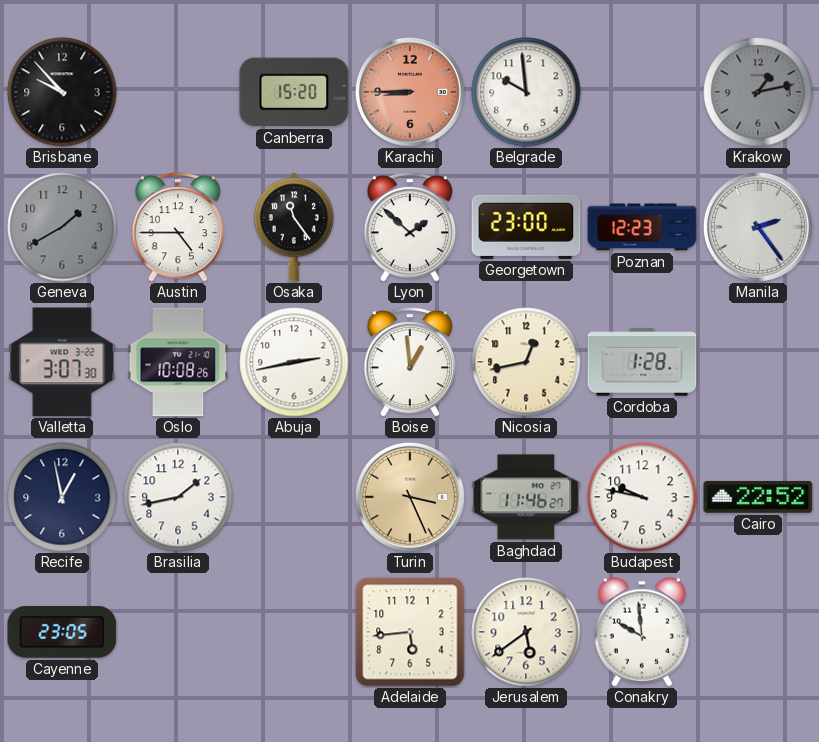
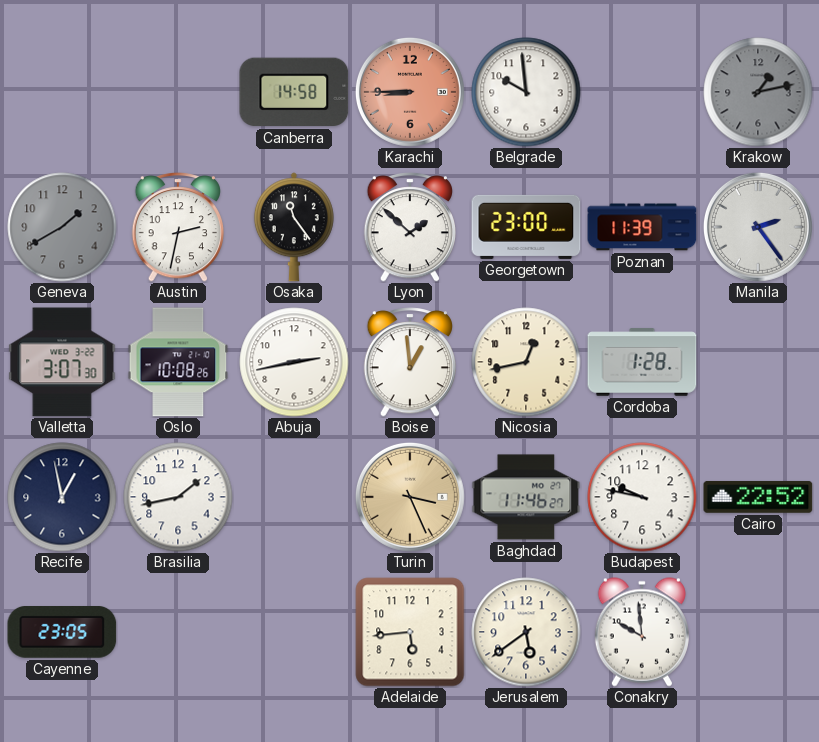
Brisbane: 9:53 -> none (62, 92)
Canberra: 15:20 -> 14:58 (294, 92)
Austin: 4:45 -> 2:32 (177, 227)
Poznan: 12:23 -> 11:39 (642, 227)
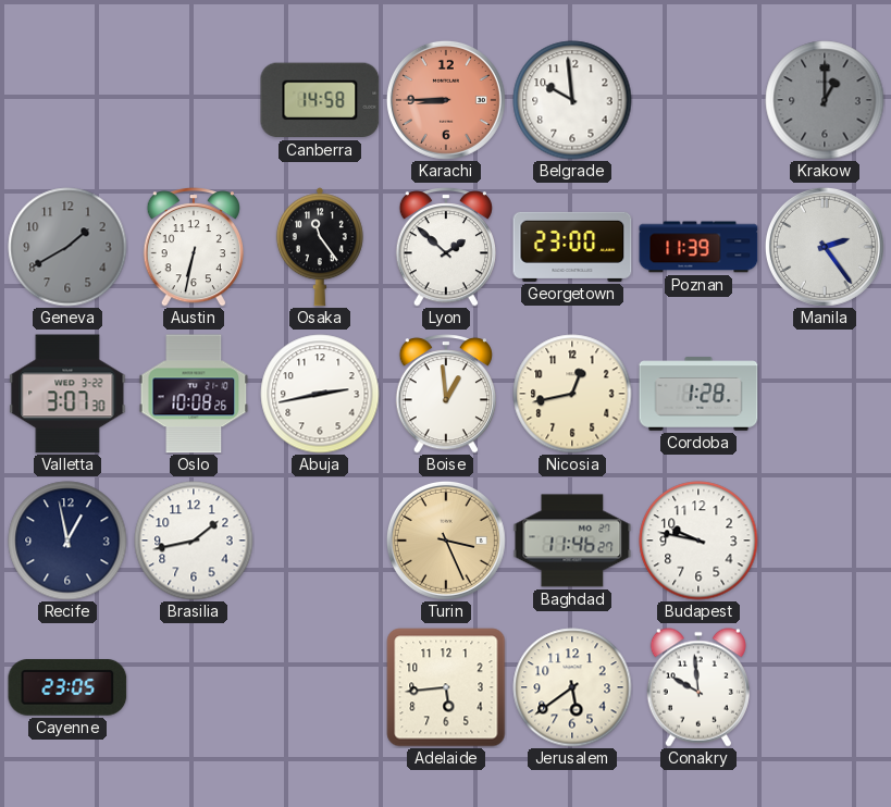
Krakow: 1:13 -> 1:00 (825, 100)
Austin: 2:32 -> 6:32 (193, 247)
Cairo: 22:52 -> none (758, 497)
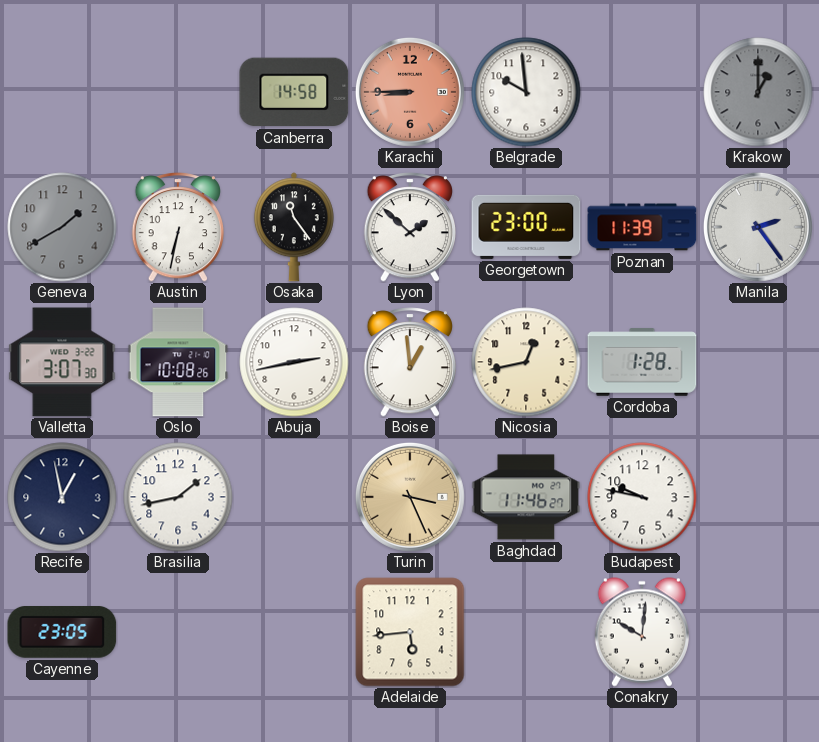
Jerusalem: 5:39 -> none (572, 687)
Conakry: 9:59 -> 10:01 (642, 632)
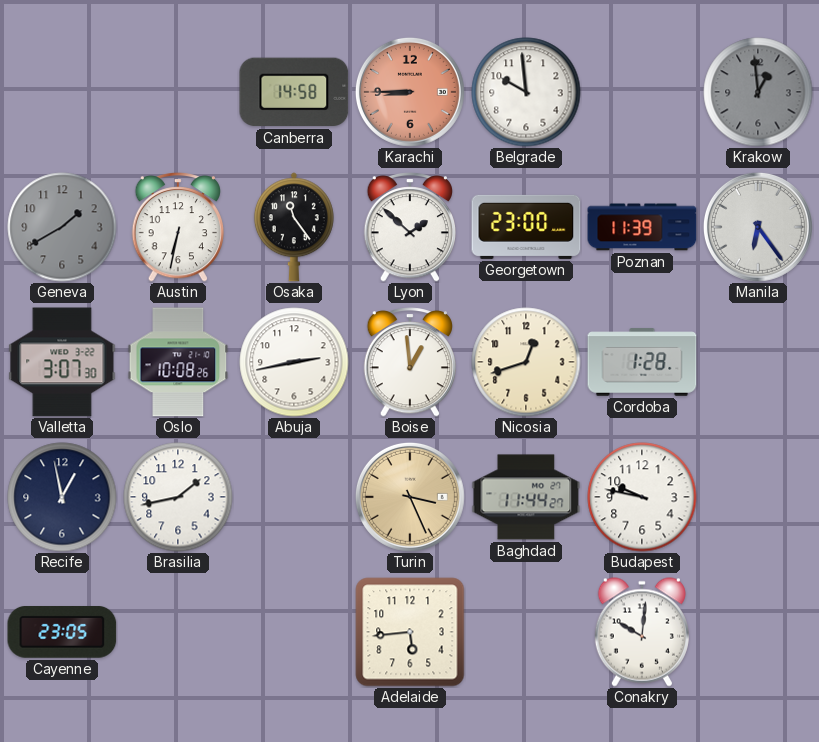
Krakow: 1:00 -> 12:59 (758, 92)
Manila: 2:24 -> 6:24 (758, 227)
Nicosia: 12:43 -> 12:42 (526, 362)
Baghdad: 11:46 -> 11:44 (526, 497)
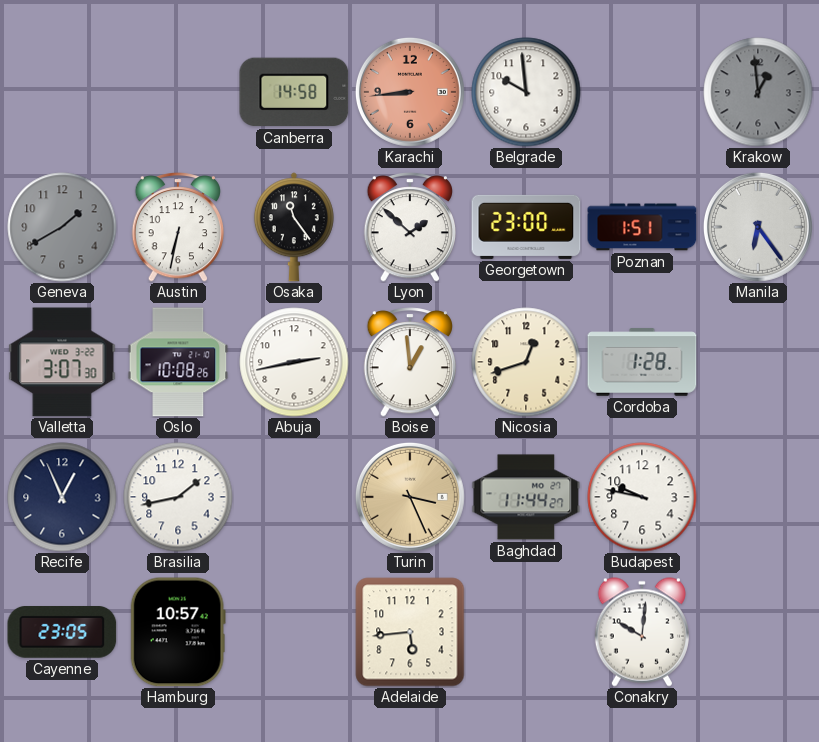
Karachi: 8:45 -> 8:44 (410, 92)
Poznan: 11:39 -> 1:51 (642, 227)
Recife: 12:58 -> 12:56 (62, 497)
Hamburg: none -> 10:57 (178, 632)
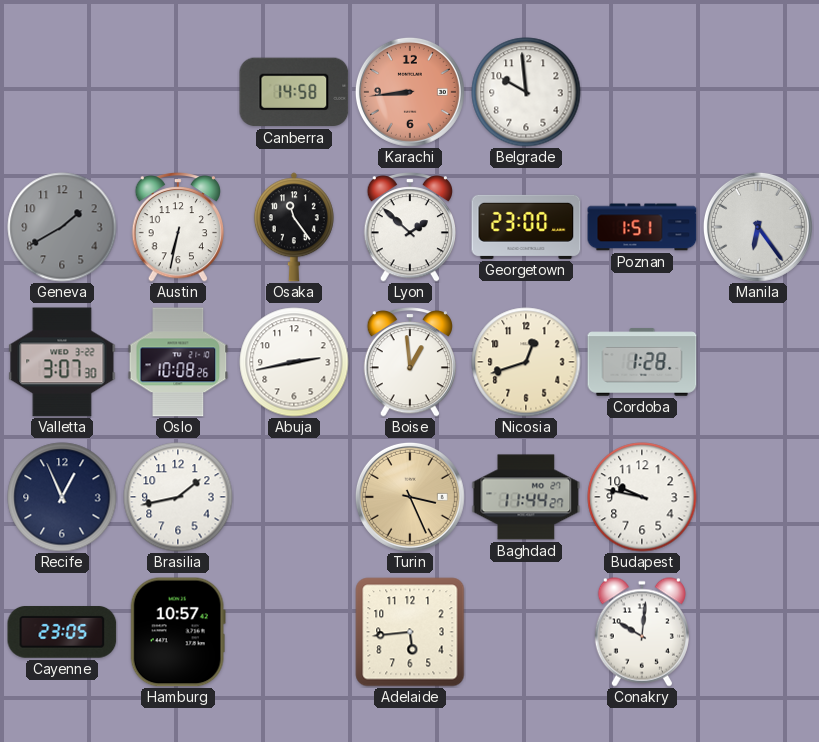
Krakow: 12:59 -> none (758, 92)
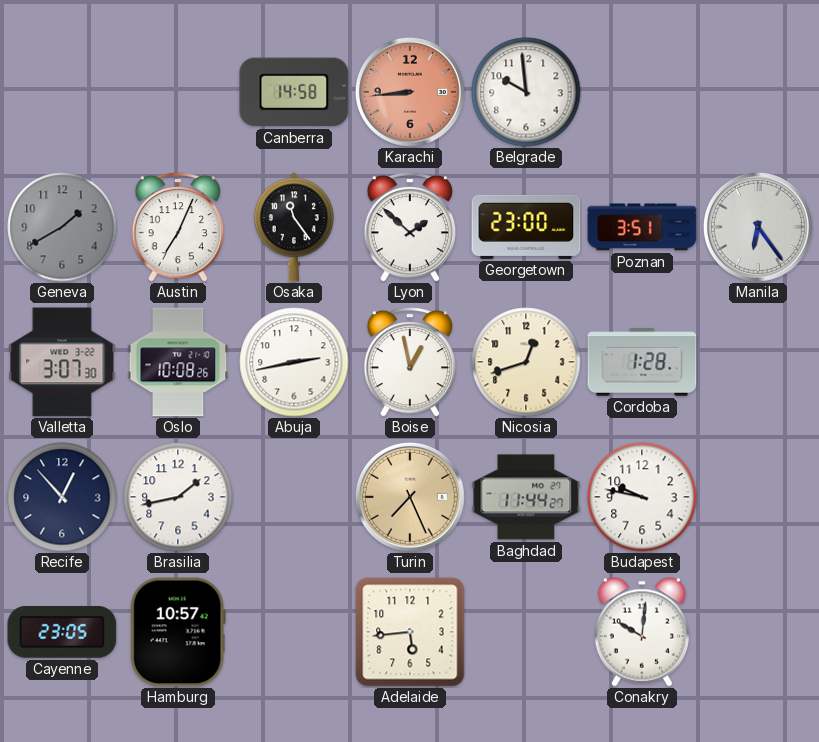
Austin: 6:32 -> 7:04 (177, 227)
Poznan: 1:51 -> 3:51 (642, 227)
Boise: 12:59 -> 12:58 (409, 362)
Recife: 12:56 -> 12:53 (62, 497)
Turin: 3:26 -> 7:26 (410, 497)
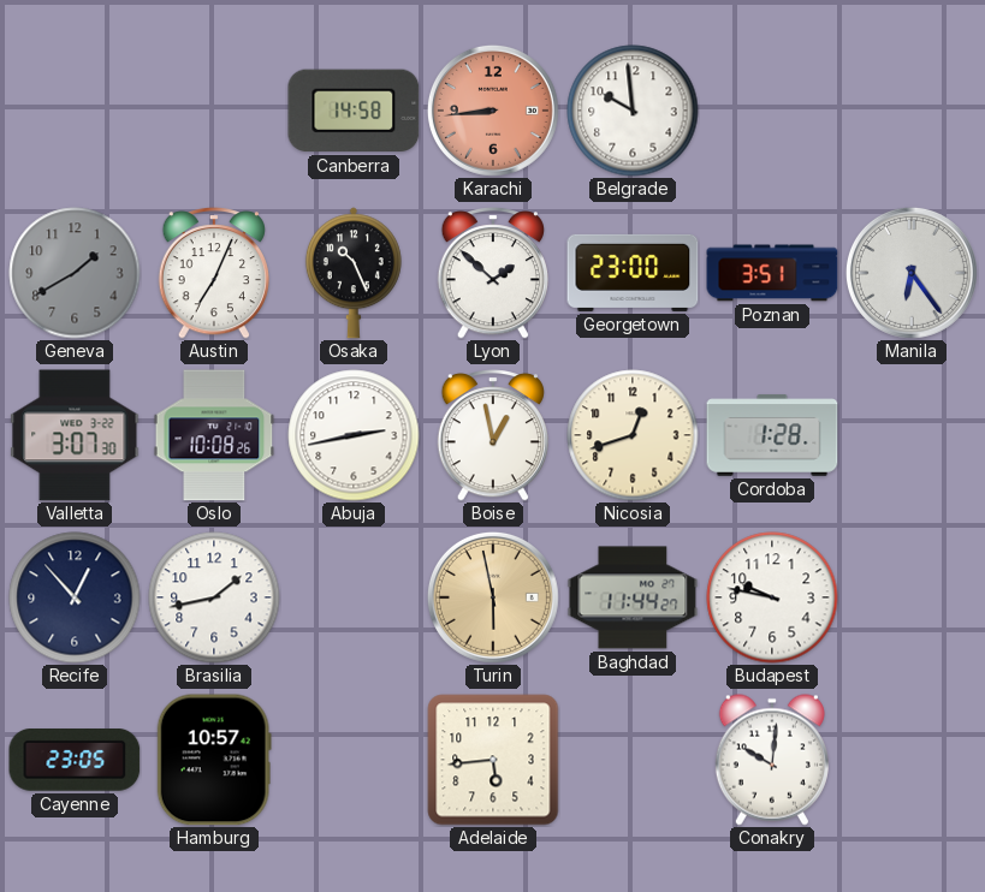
Osaka: 11:24 -> 10:26 (354, 273)
Turin: 7:26 -> 5:58 (493, 597)
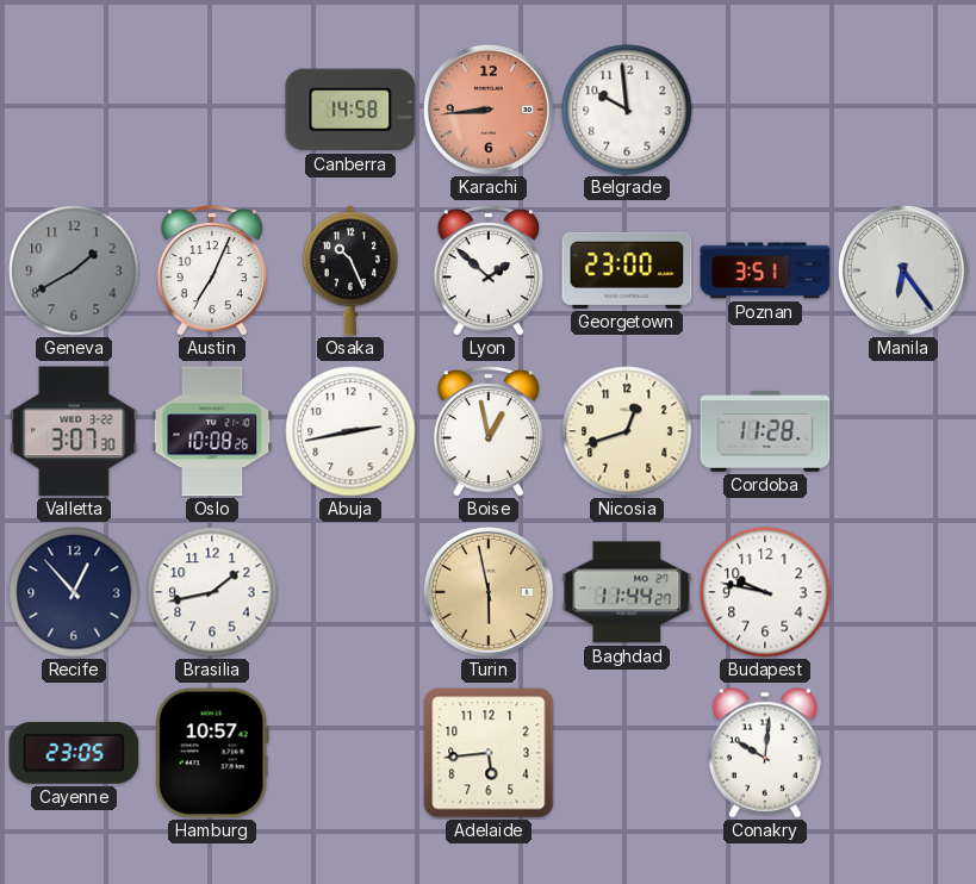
Cordoba: 1:28 -> 11:28 (765, 431)
